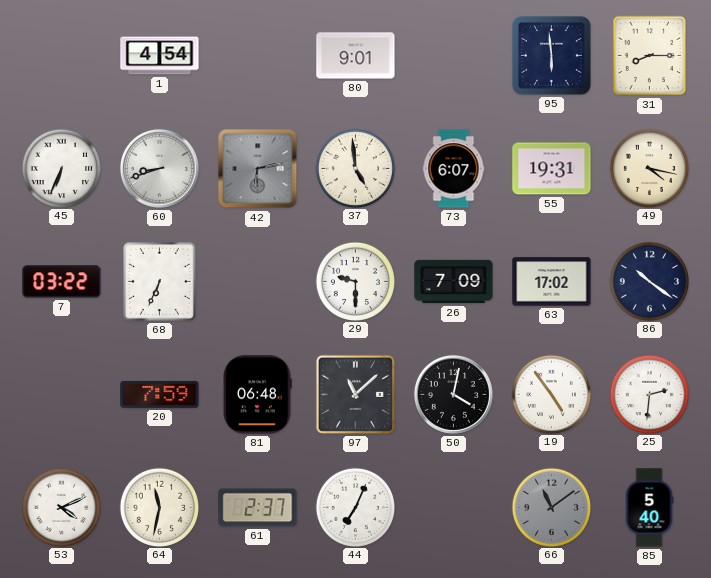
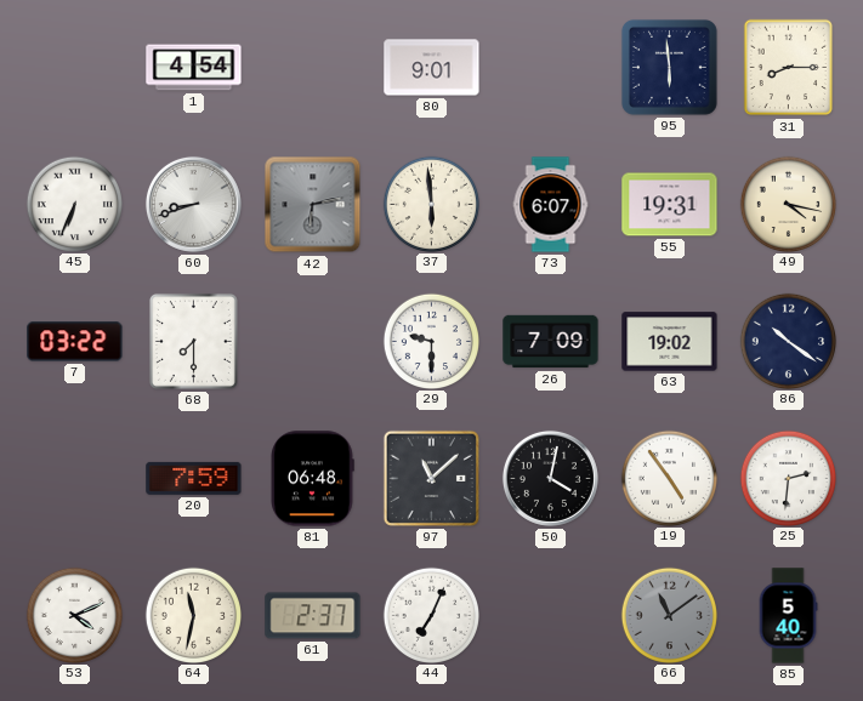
37: 4:59 -> 5:59 (431, 204)
68: 6:34 -> 7:30 (193, 341)
63: 17:02 -> 19:02 (670, 342)
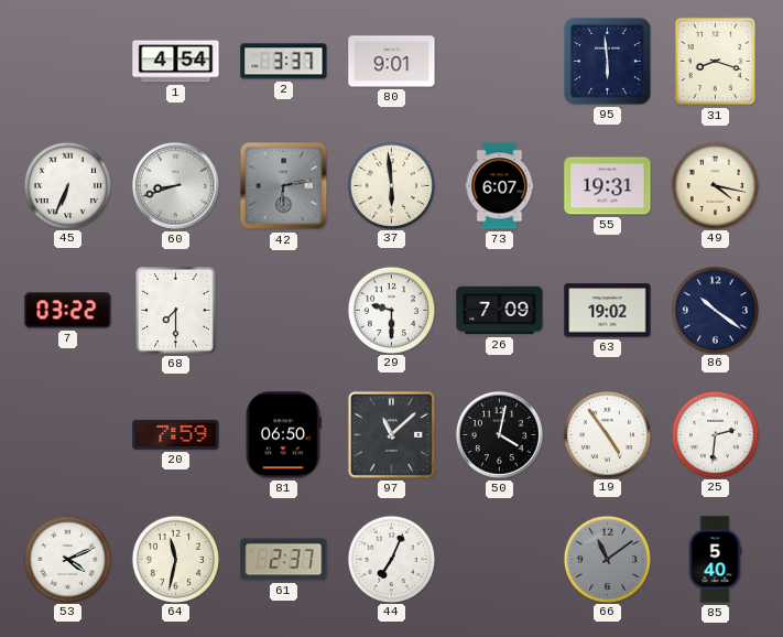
2: none -> 3:37 (284, 62)
31: 8:15 -> 8:18 (716, 62)
81: 06:48 -> 06:50 (283, 435)
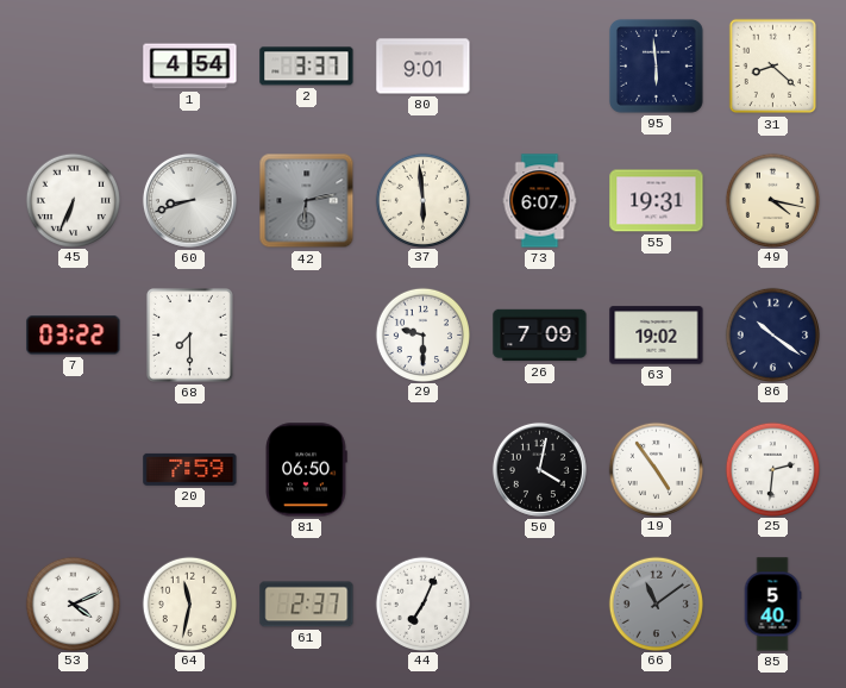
31: 8:18 -> 8:22 (773, 67)
97: 11:08 -> none (391, 434)
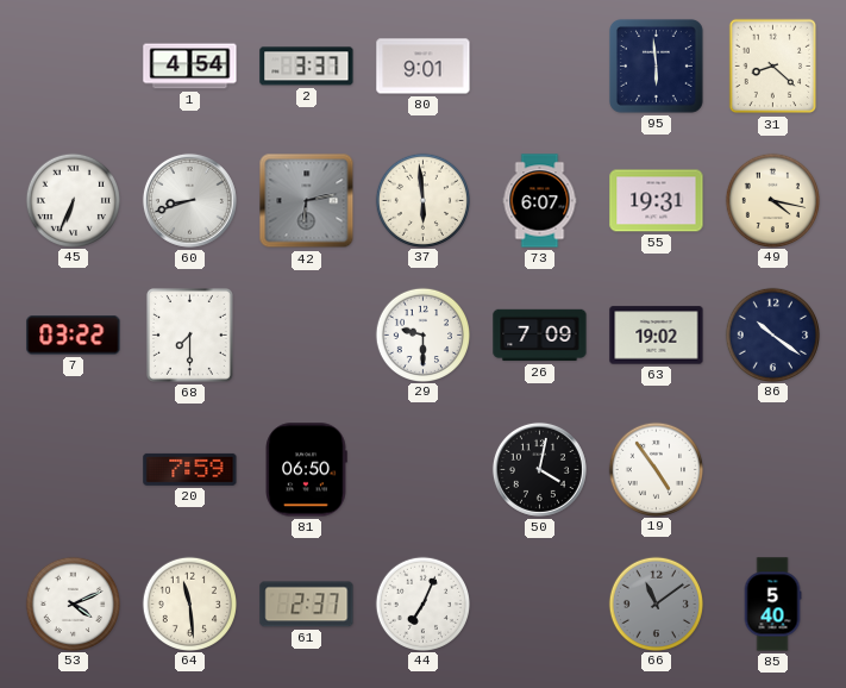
25: 2:31 -> none (772, 469)
64: 11:32 -> 11:29 (189, 603)
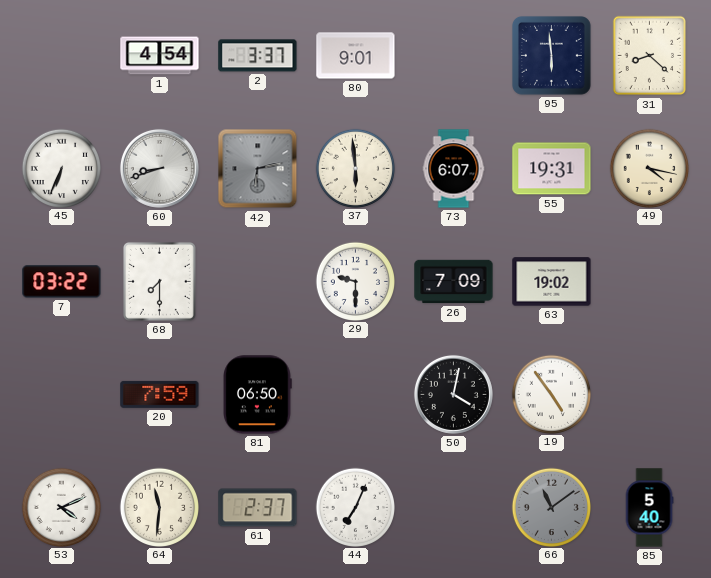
86: 10:21 -> none (772, 334)
64: 11:29 -> 11:31 (159, 507)
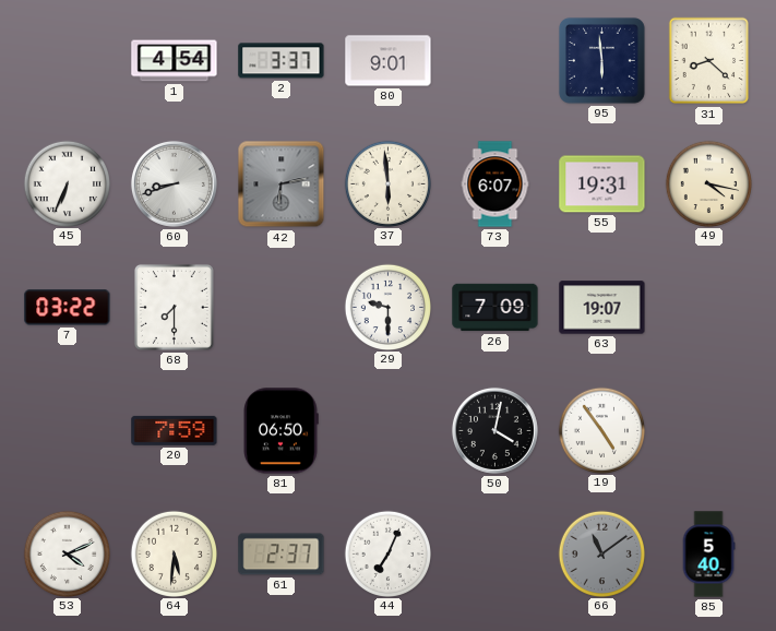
63: 19:02 -> 19:07 (602, 308)
64: 11:31 -> 5:31 (174, 553)
